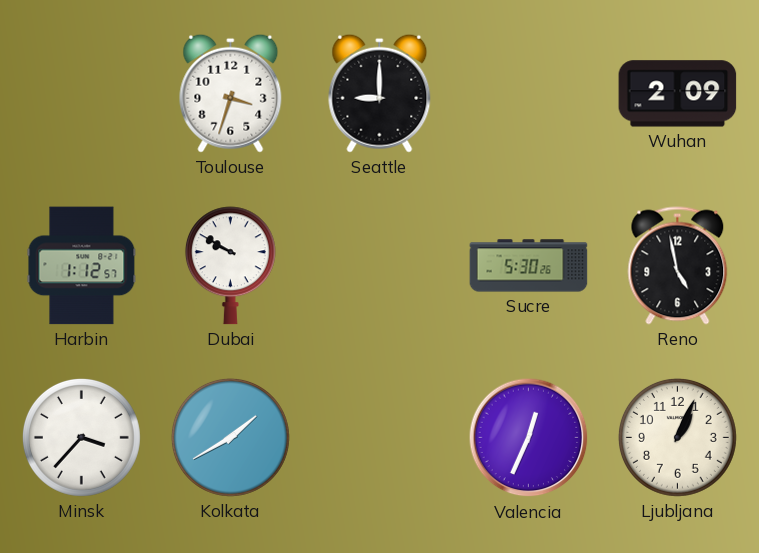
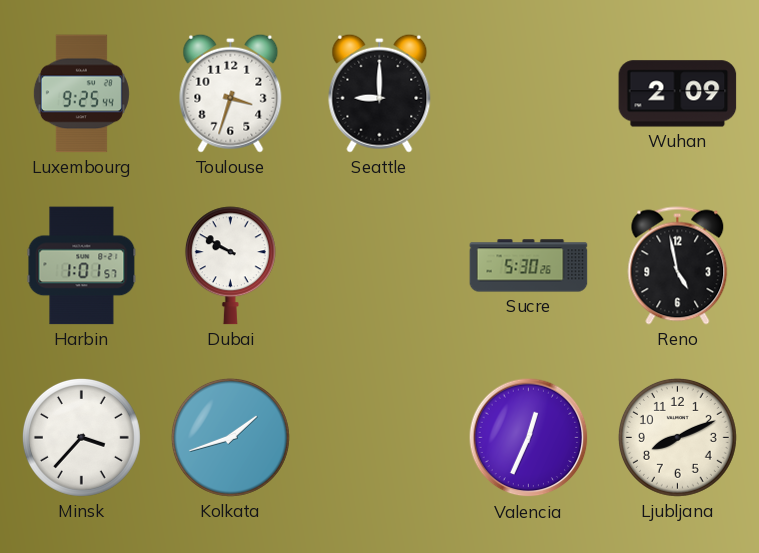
Luxembourg: none -> 9:25 (81, 94)
Harbin: 1:12 -> 1:01 (82, 266)
Kolkata: 1:40 -> 1:42 (230, 437)
Ljubljana: 1:04 -> 8:11 (677, 437)
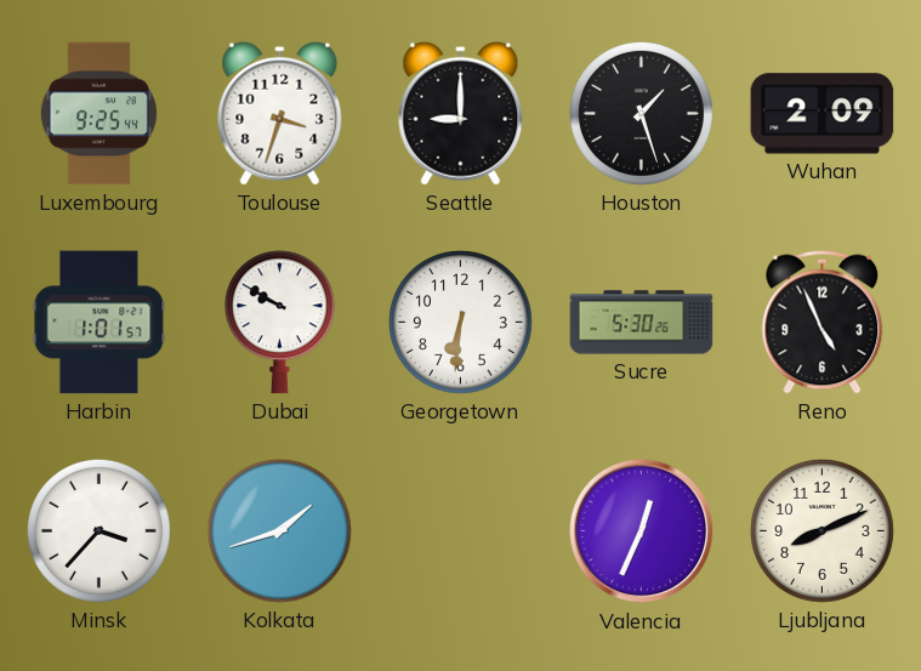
Houston: none -> 1:27 (641, 113)
Georgetown: none -> 6:31 (460, 322)
Reno: 4:58 -> 4:56 (823, 323)
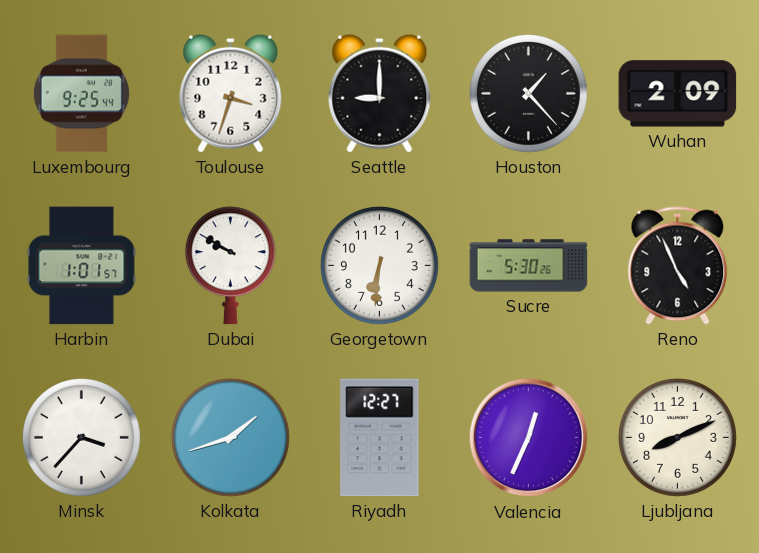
Houston: 1:27 -> 1:23 (528, 93)
Riyadh: none -> 12:27 (380, 438)
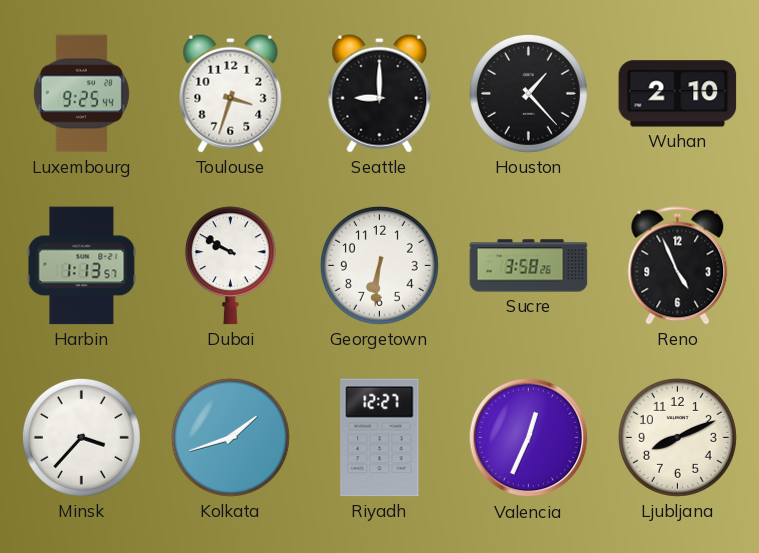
Wuhan: 2:09 -> 2:10 (678, 94)
Harbin: 1:01 -> 1:13 (82, 266)
Sucre: 5:30 -> 3:58 (529, 266)
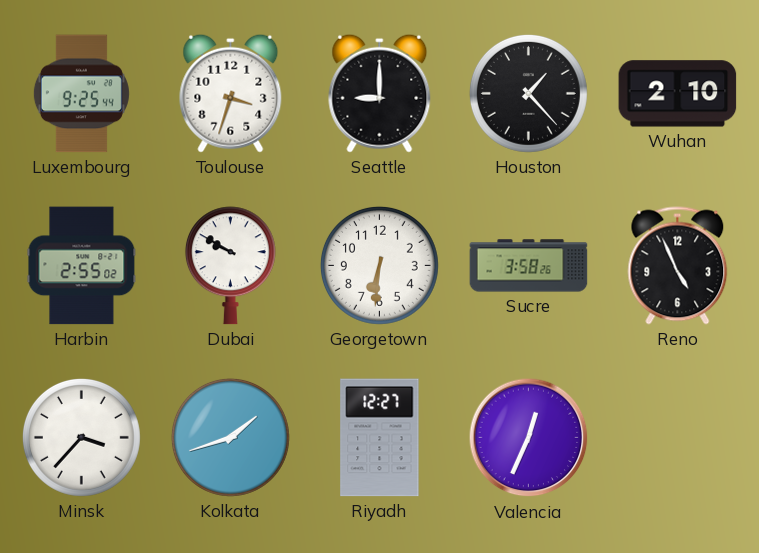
Harbin: 1:13 -> 2:55 (82, 266)
Ljubljana: 8:11 -> none (677, 437)
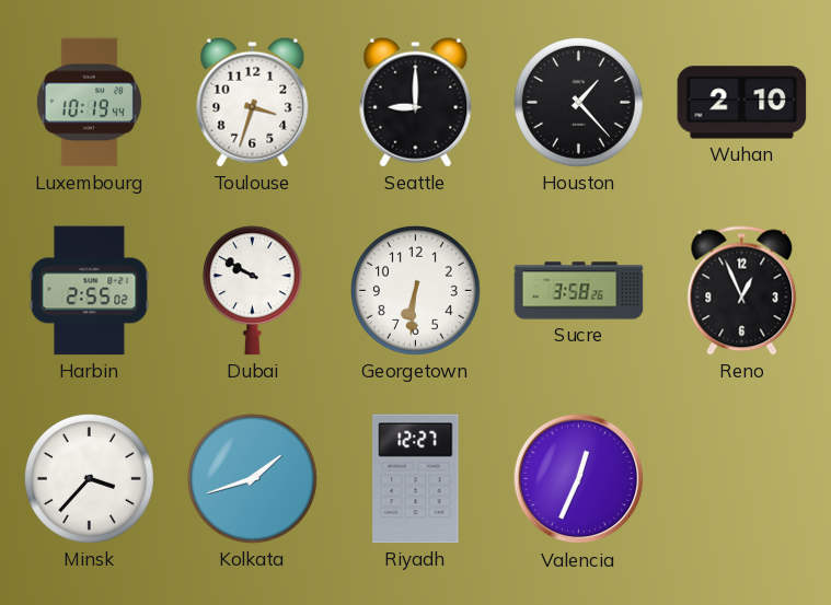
Luxembourg: 9:25 -> 10:19 (89, 103)
Reno: 4:56 -> 12:56 (742, 291)
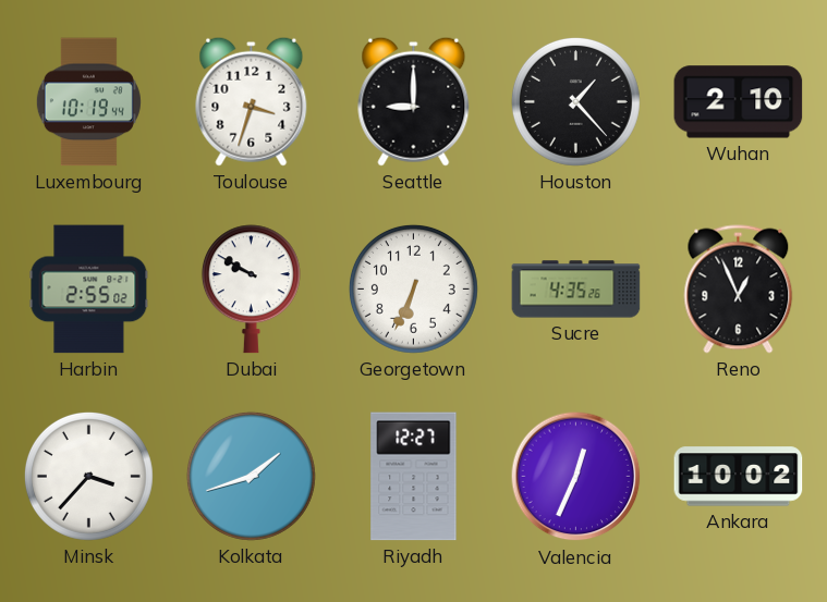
Georgetown: 6:31 -> 6:34 (413, 288)
Sucre: 3:58 -> 4:35 (576, 290)
Ankara: none -> 10:02 (739, 477)
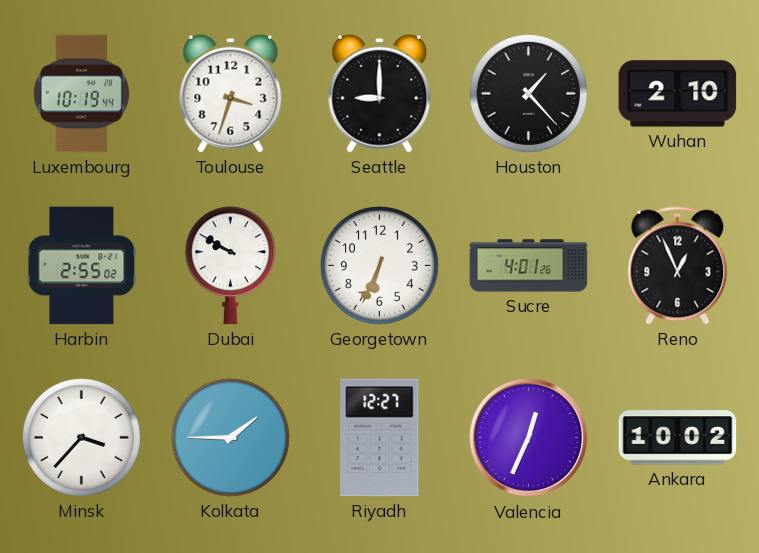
Sucre: 4:35 -> 4:01 (529, 266)
Kolkata: 1:42 -> 1:45 (230, 437)
